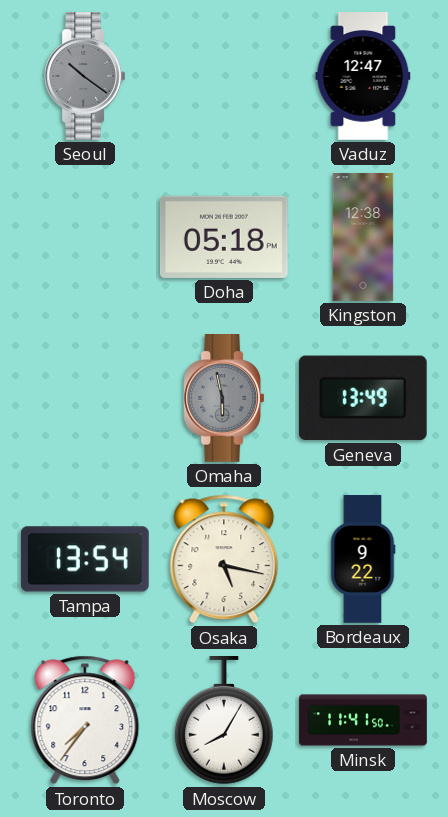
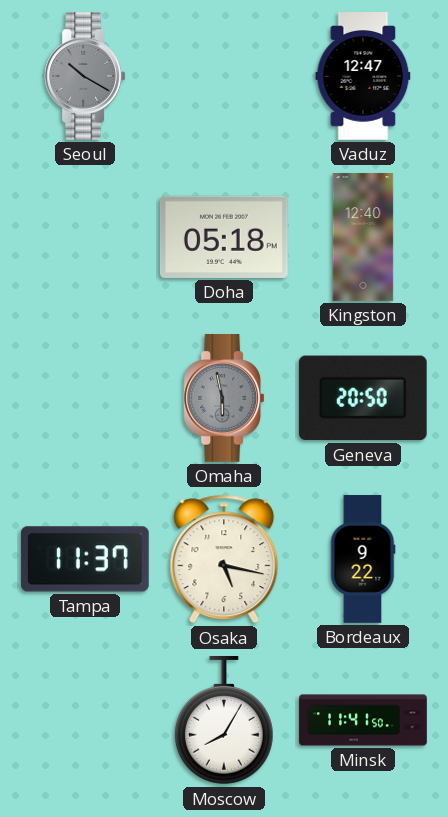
Seoul: 10:21 -> 10:20 (85, 77)
Kingston: 12:38 -> 12:40 (363, 237)
Geneva: 13:49 -> 20:50 (363, 398)
Tampa: 13:54 -> 11:37 (85, 559)
Toronto: 7:36 -> none (85, 720)
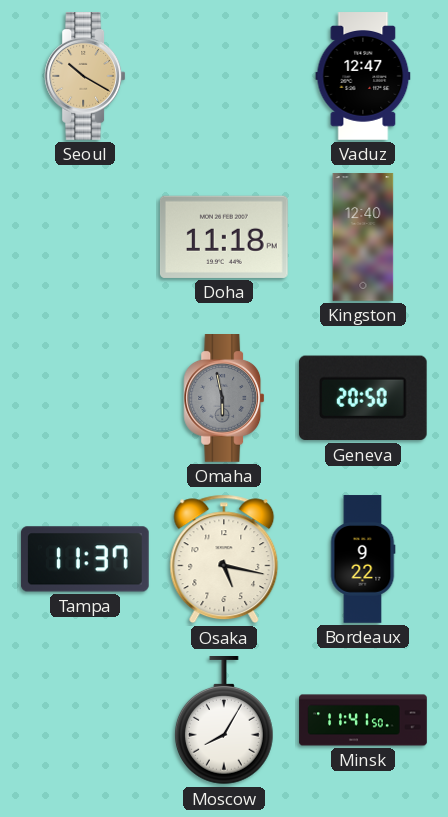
Seoul dial: grey -> champagne (85, 77)
Doha: 05:18 -> 11:18 (224, 237)
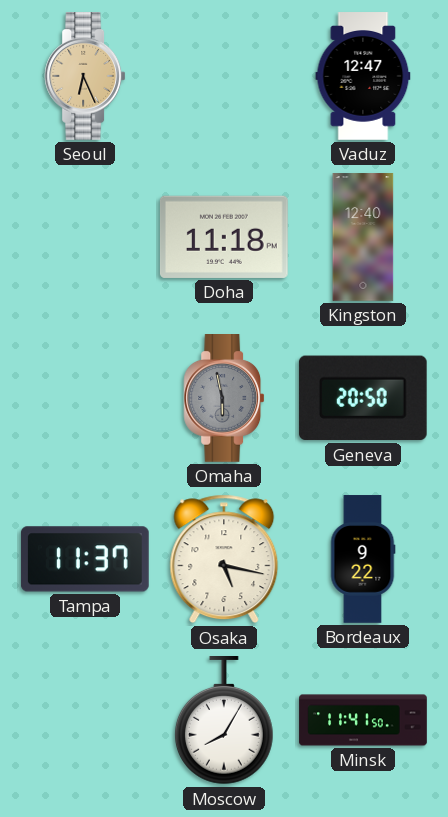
Seoul: 10:20 -> 6:26 (85, 77)
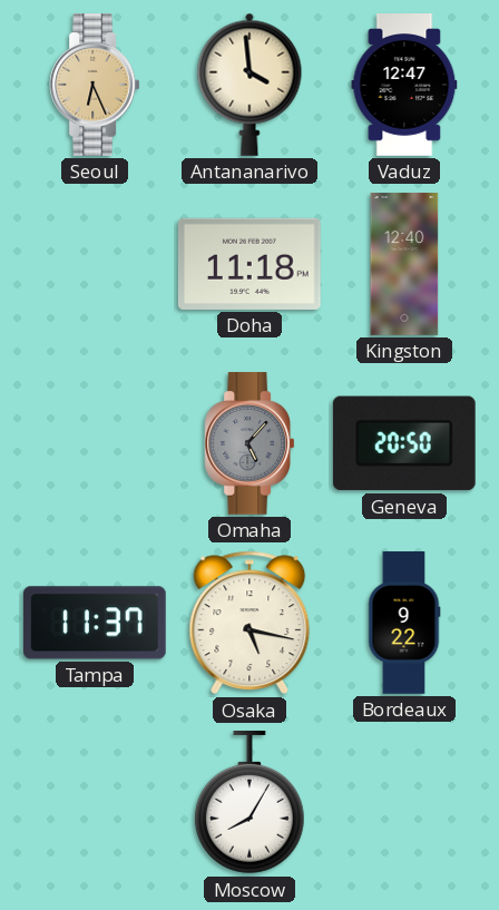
Antananarivo: none -> 3:59 (250, 85)
Omaha: 5:58 -> 5:07 (250, 444)
Minsk: 11:41 -> none (363, 720)
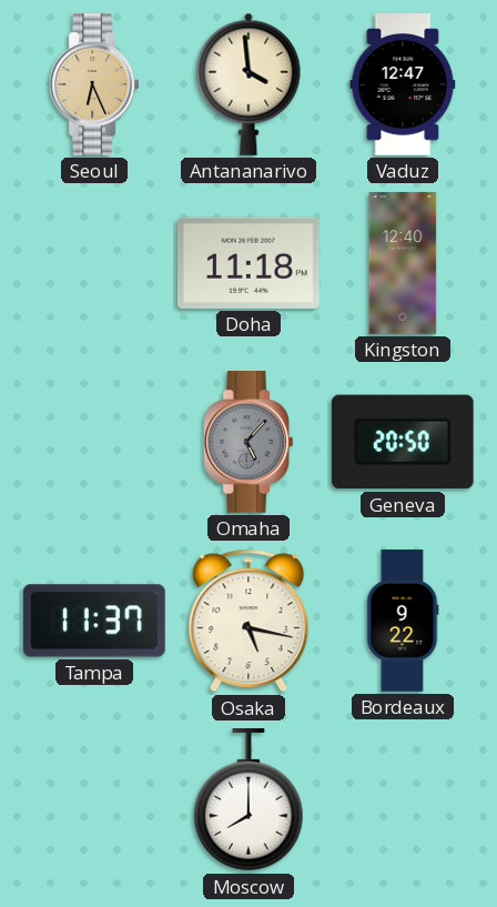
Moscow: 8:05 -> 8:00 (248, 800)
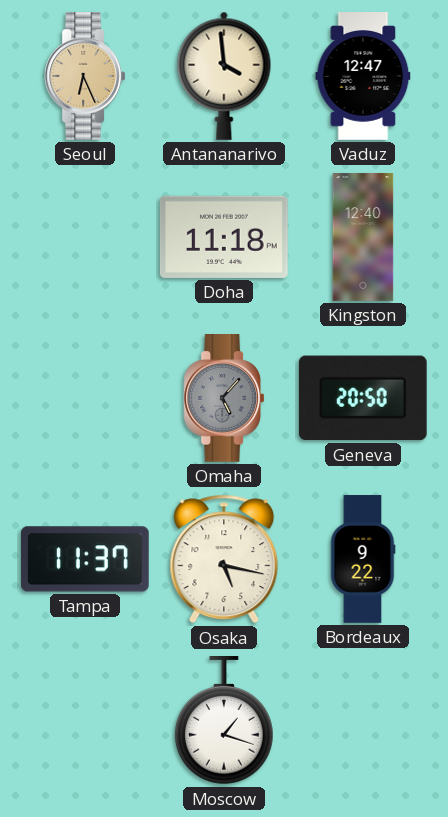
Moscow: 8:00 -> 1:18 (224, 721)
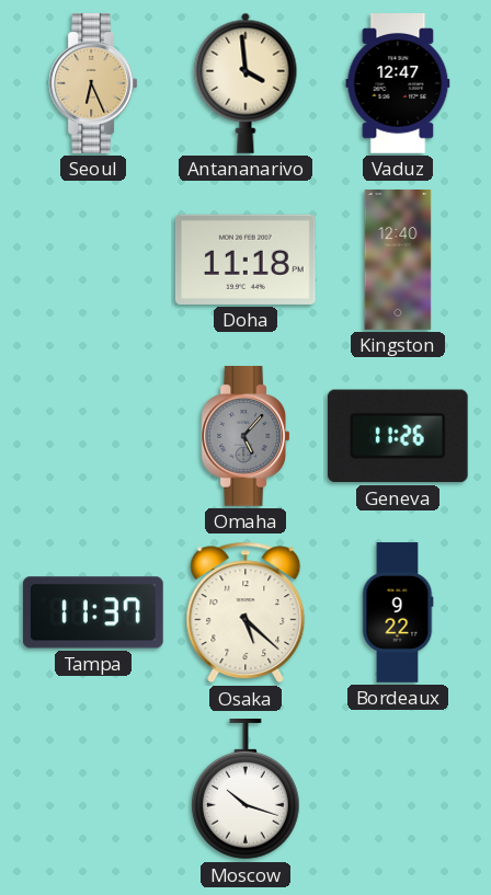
Geneva: 20:50 -> 11:26 (398, 436)
Osaka: 5:17 -> 5:22 (245, 612)
Moscow: 1:18 -> 10:18 (245, 790)
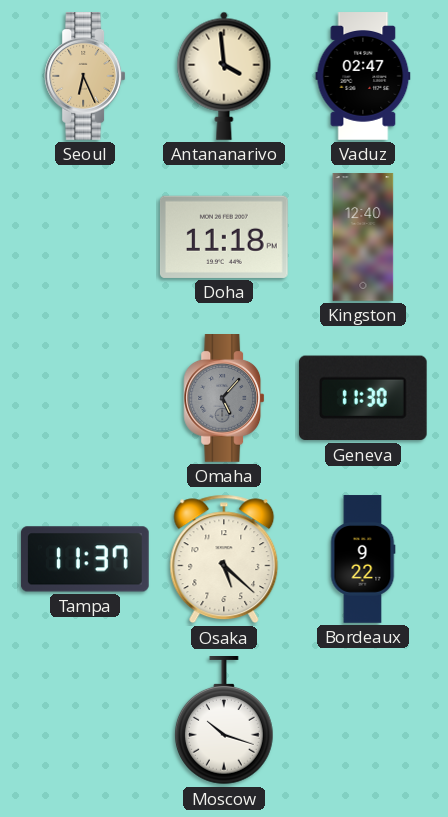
Vaduz: 12:47 -> 02:47 (363, 76)
Geneva: 11:26 -> 11:30 (363, 398)
